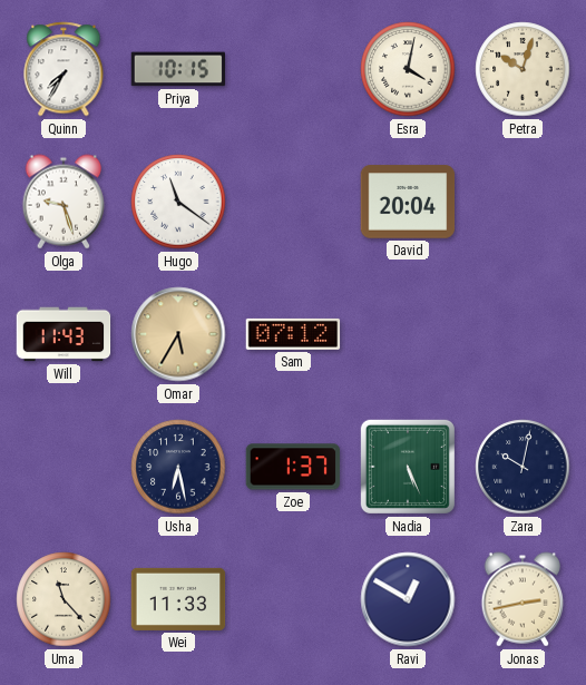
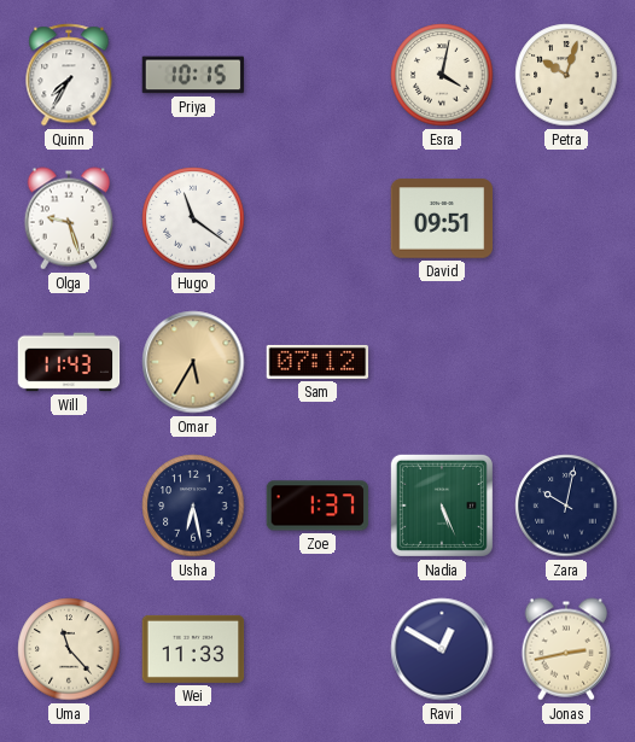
David: 20:04 -> 09:51 (442, 218)
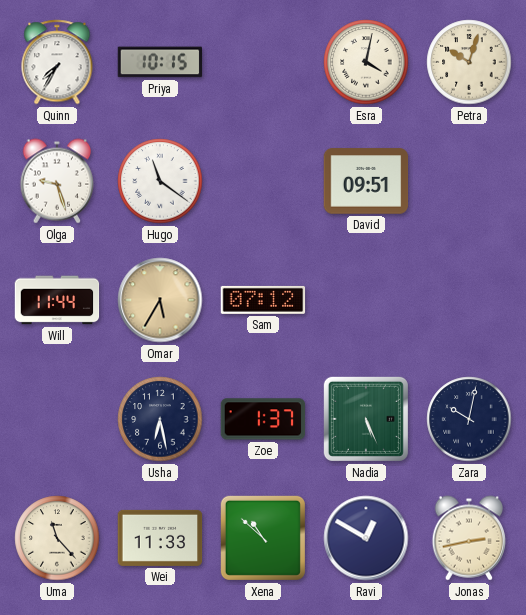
Will: 11:43 -> 11:44 (57, 300)
Xena: none -> 10:52 (263, 538)
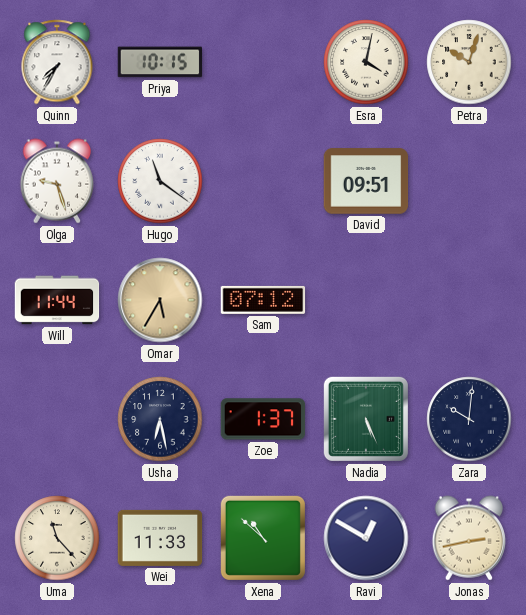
Zara: 10:02 -> 10:01 (469, 419)
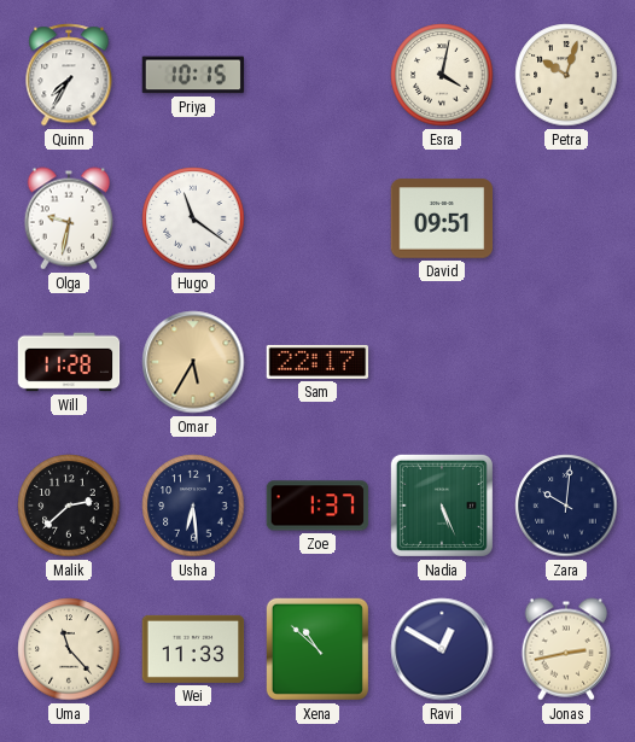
Olga: 9:27 -> 9:32 (69, 218)
Will: 11:44 -> 11:28 (69, 362)
Sam: 07:12 -> 22:17 (317, 362)
Malik: none -> 2:38 (69, 506)
Usha: 6:28 -> 6:29 (193, 506)
